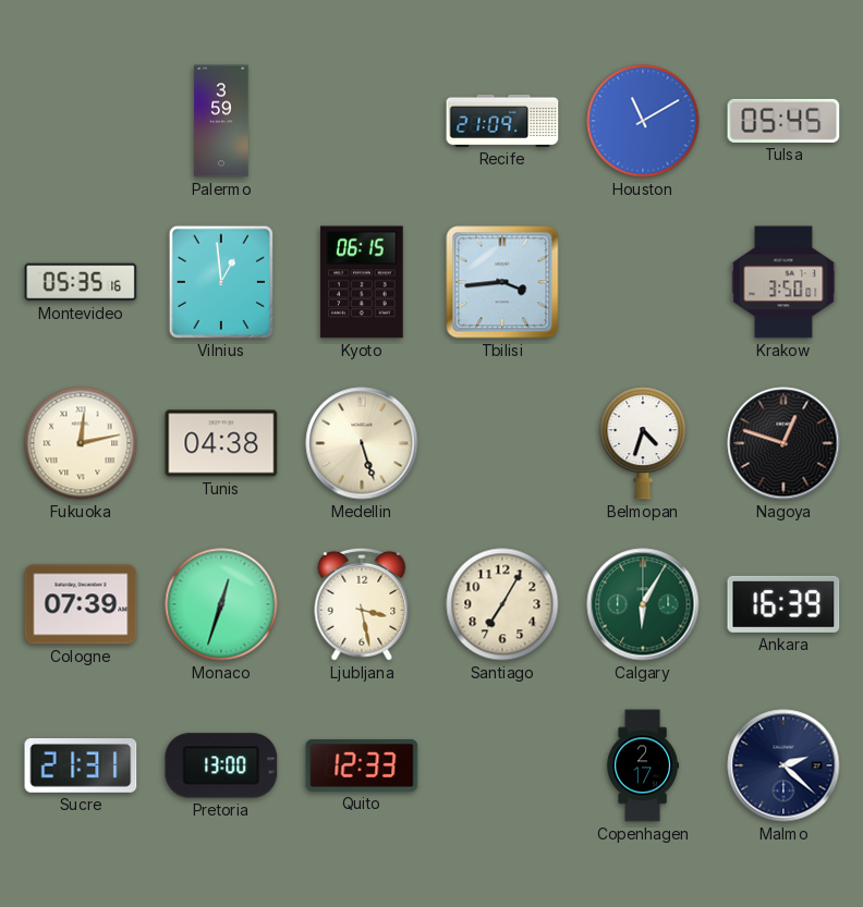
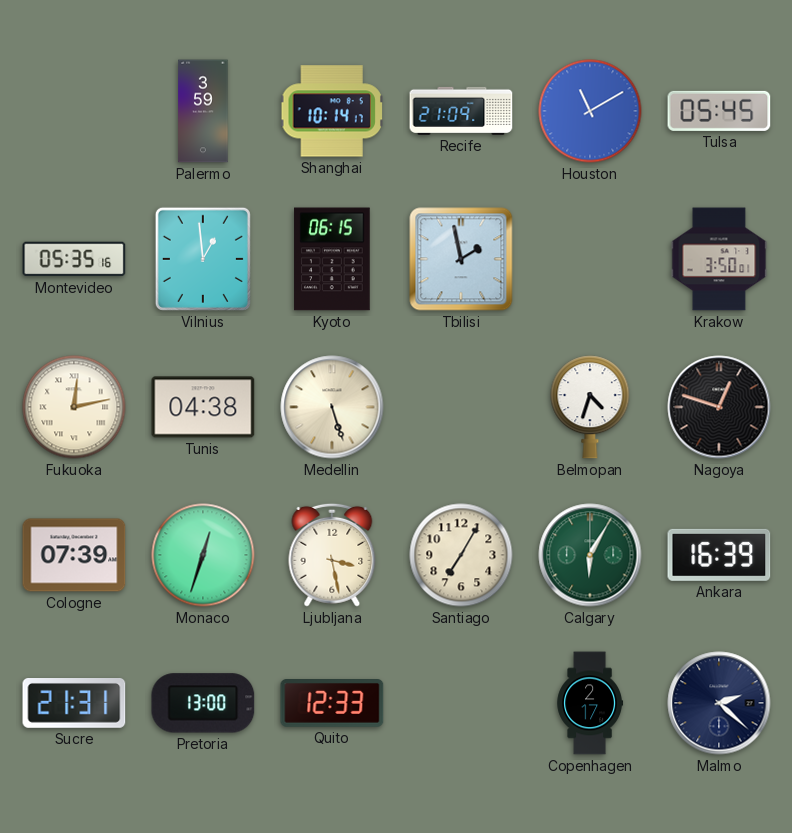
Shanghai: none -> 10:14 (332, 111)
Tbilisi: 3:44 -> 1:58 (461, 259)
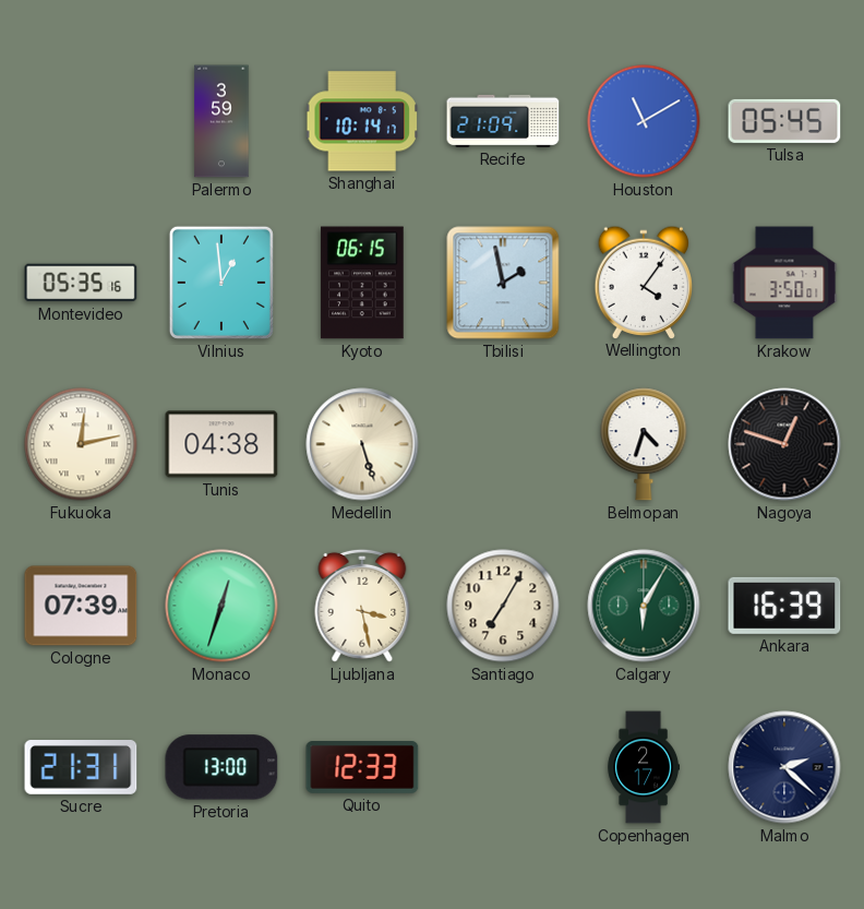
Wellington: none -> 4:06 (644, 282)
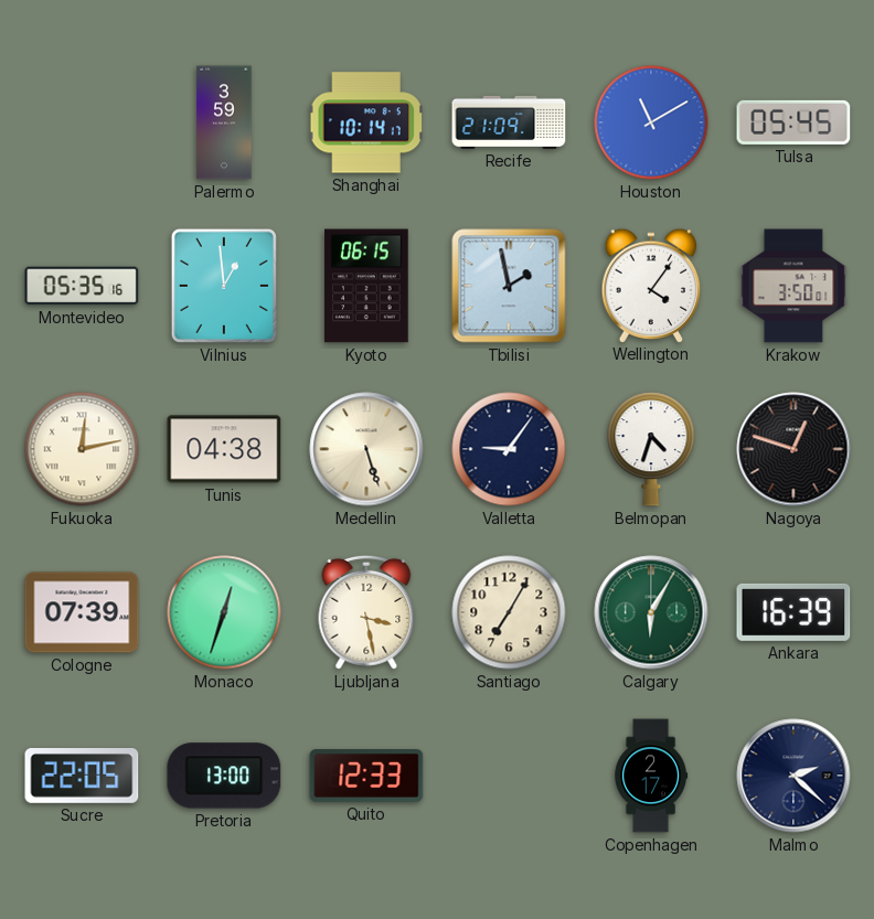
Valletta: none -> 9:06 (509, 449)
Sucre: 21:31 -> 22:05 (82, 777)
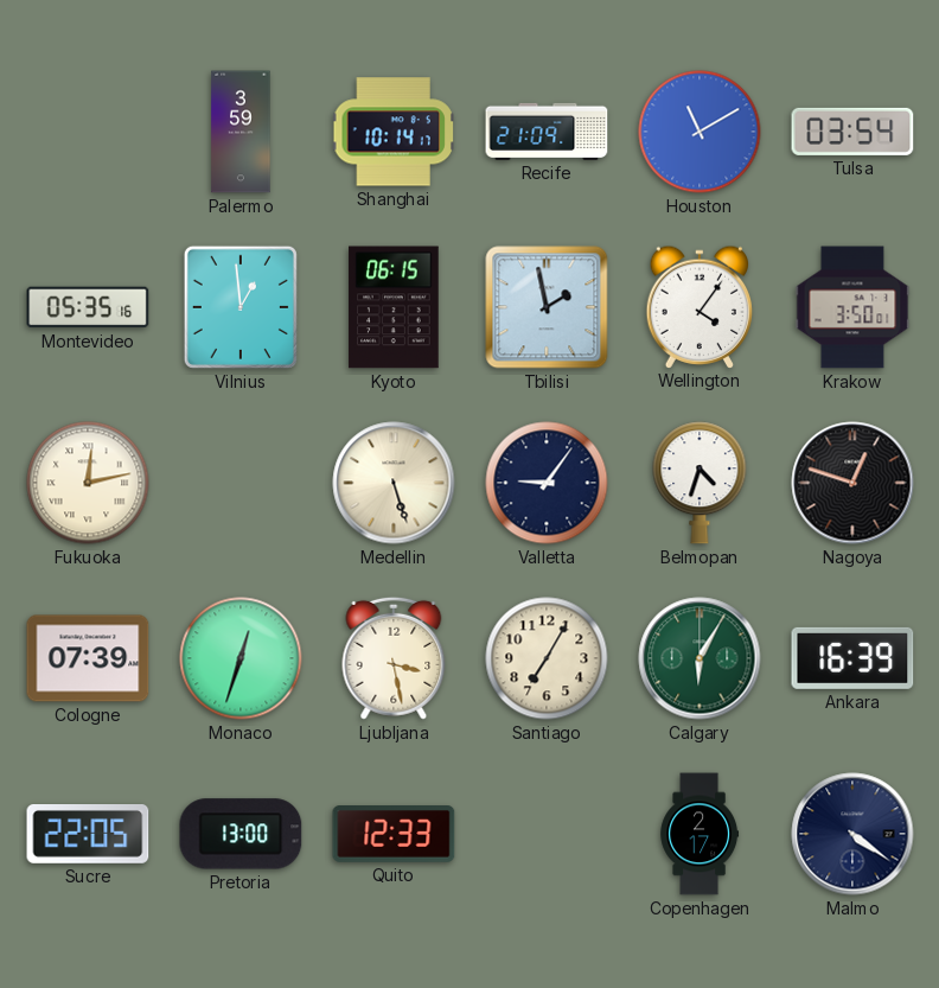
Tulsa: 05:45 -> 03:54 (852, 132)
Tunis: 04:38 -> none (224, 449)
Malmo: 2:22 -> 4:21 (852, 834)
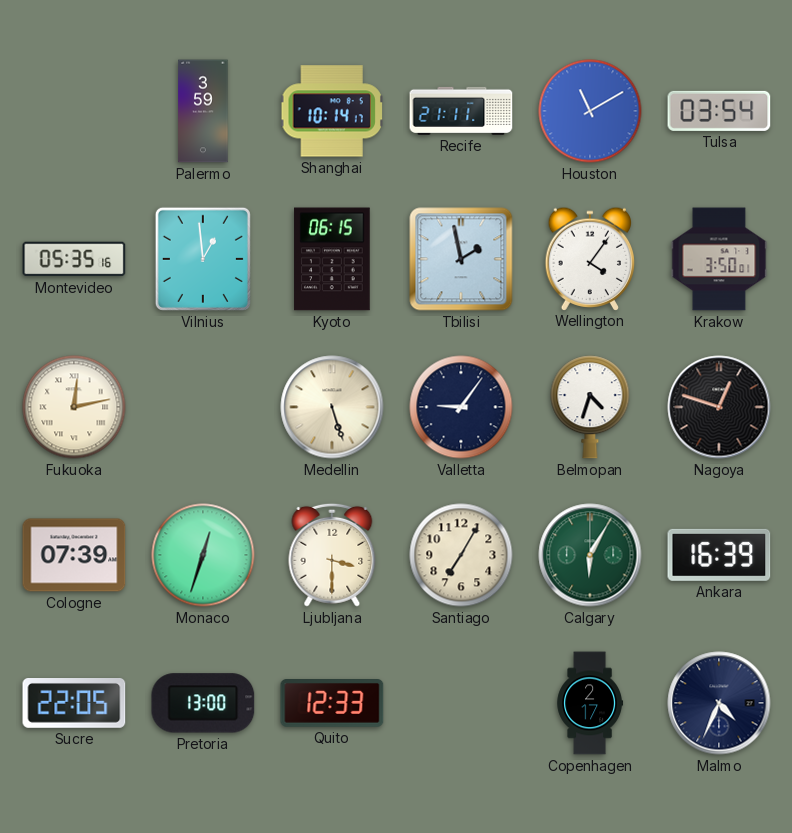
Recife: 21:09 -> 21:11 (461, 111)
Ljubljana: 3:28 -> 3:30 (332, 555)
Malmo: 4:21 -> 4:34 (719, 703)
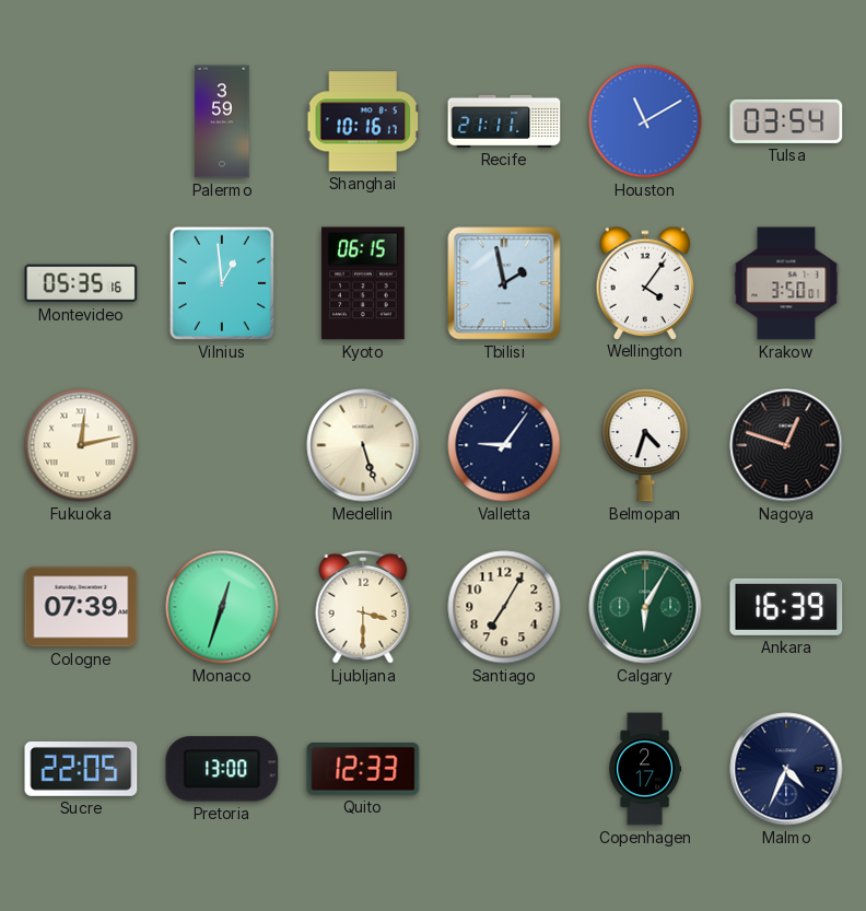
Shanghai: 10:14 -> 10:16 (363, 121)
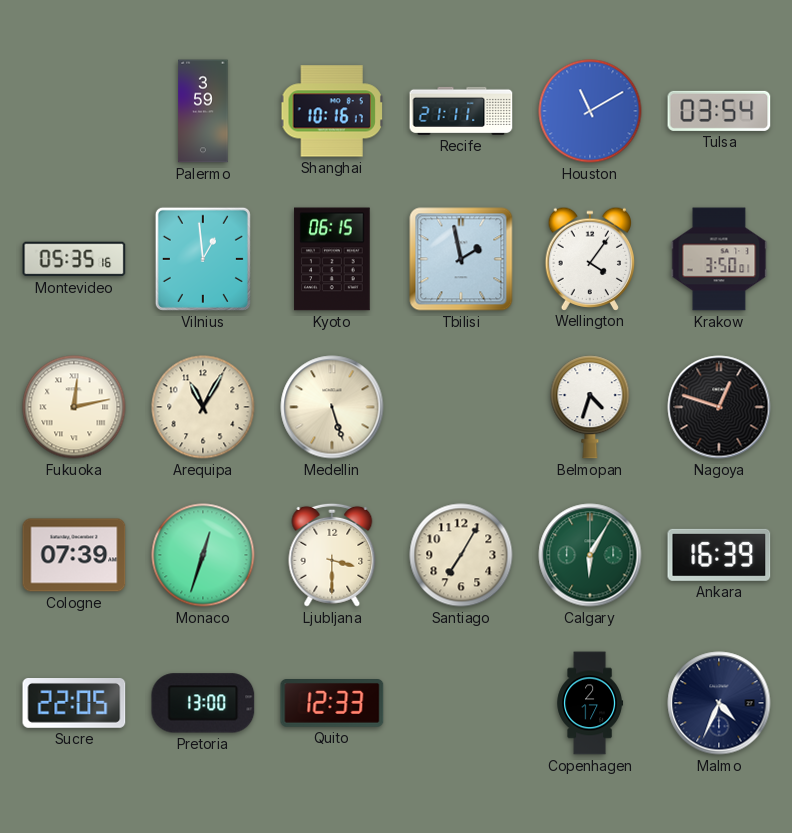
Arequipa: none -> 11:05 (203, 407)
Valletta: 9:06 -> none (504, 445)
